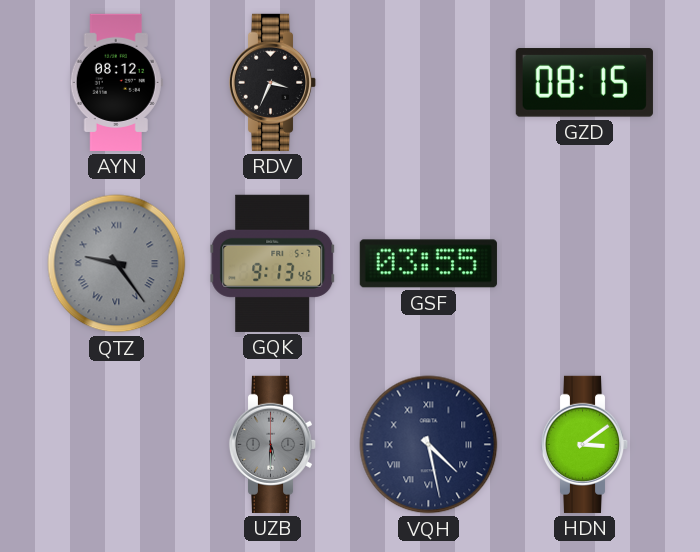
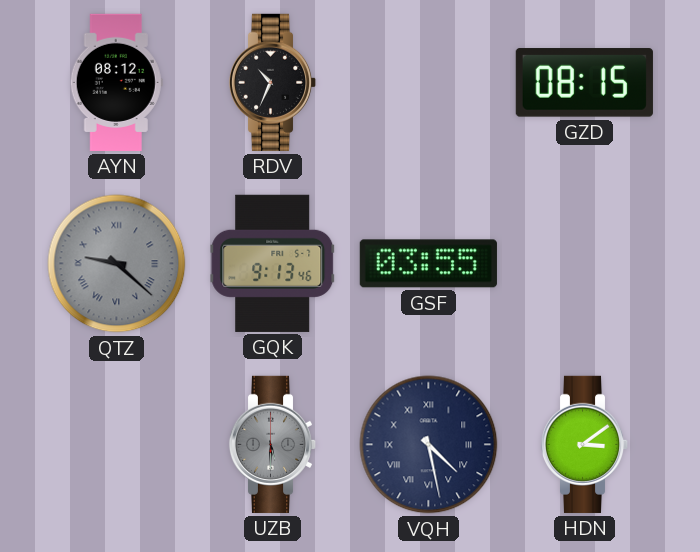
RDV: 3:34 -> 10:34 (273, 82)
QTZ: 9:24 -> 9:22 (117, 264)
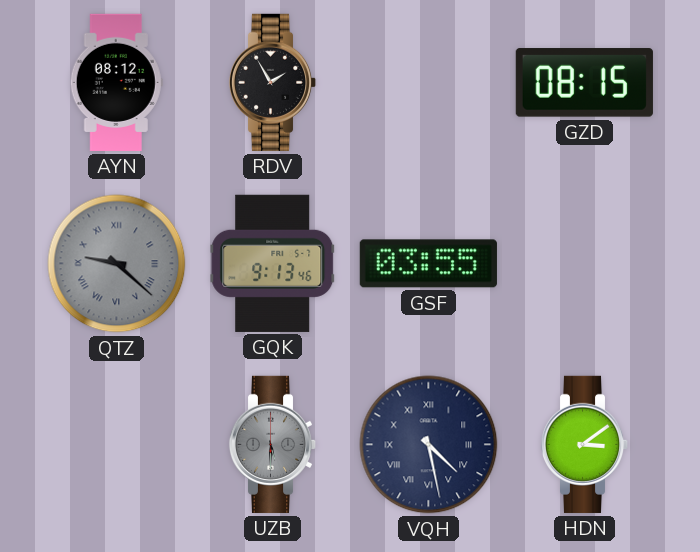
RDV: 10:34 -> 1:55 (273, 82)
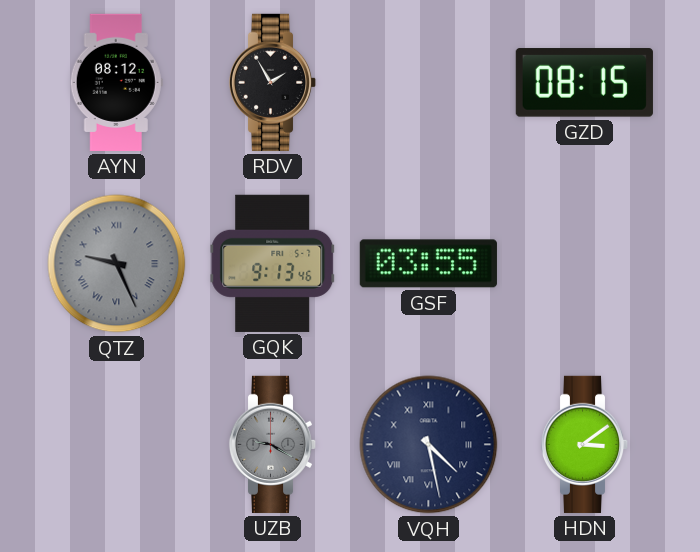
QTZ: 9:22 -> 9:26 (117, 264)
UZB: 5:30 -> 9:20 (273, 444)
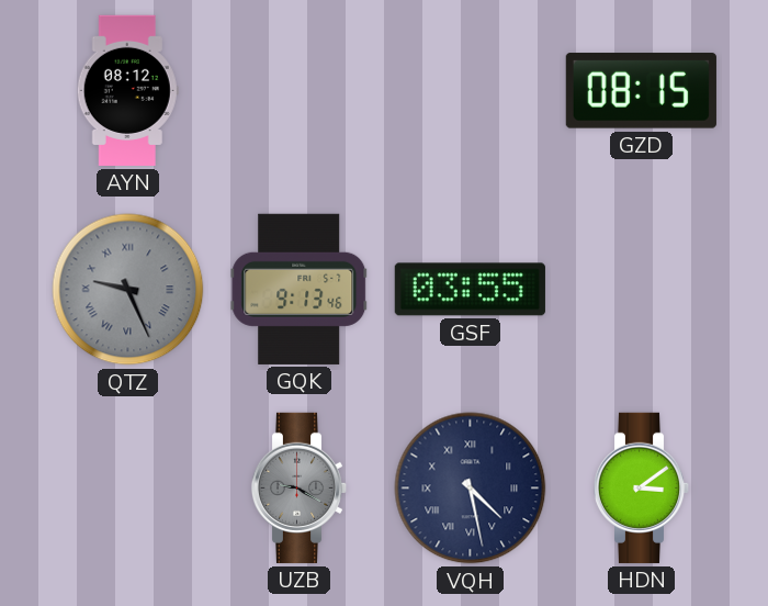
RDV: 1:55 -> none (273, 82)
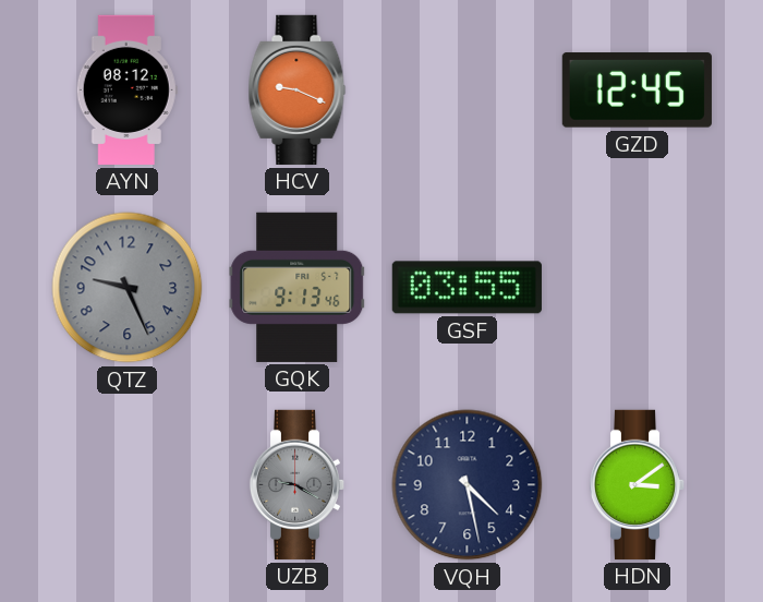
HCV: none -> 9:19 (298, 89)
GZD: 08:15 -> 12:45 (637, 91)
QTZ numerals: Roman -> Arabic (128, 288)
VQH numerals: Roman -> Arabic (468, 485)
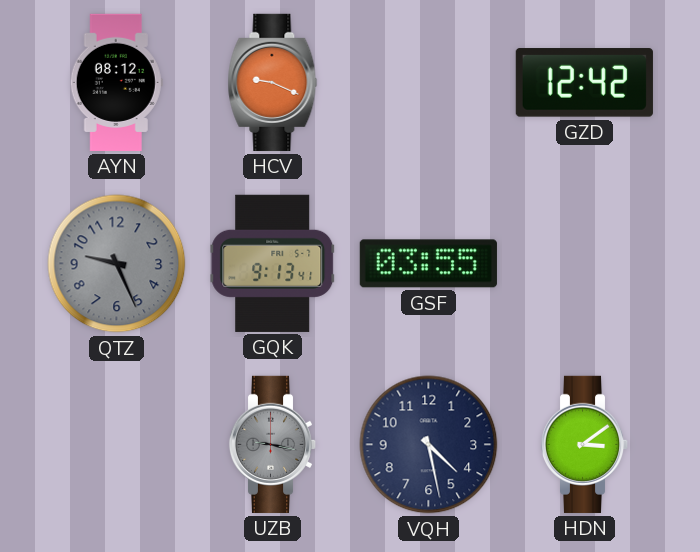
GZD: 12:45 -> 12:42 (584, 83)
GQK: 9:13:46 -> 9:13:41 (273, 263)
UZB: 9:20 -> 9:17 (273, 444)
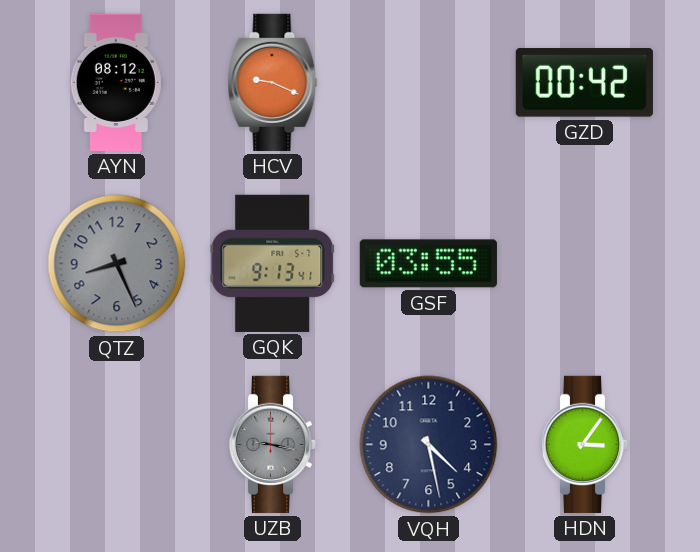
GZD: 12:42 -> 00:42 (584, 83)
QTZ: 9:26 -> 8:26 (117, 264)
HDN: 3:09 -> 3:06 (585, 444)
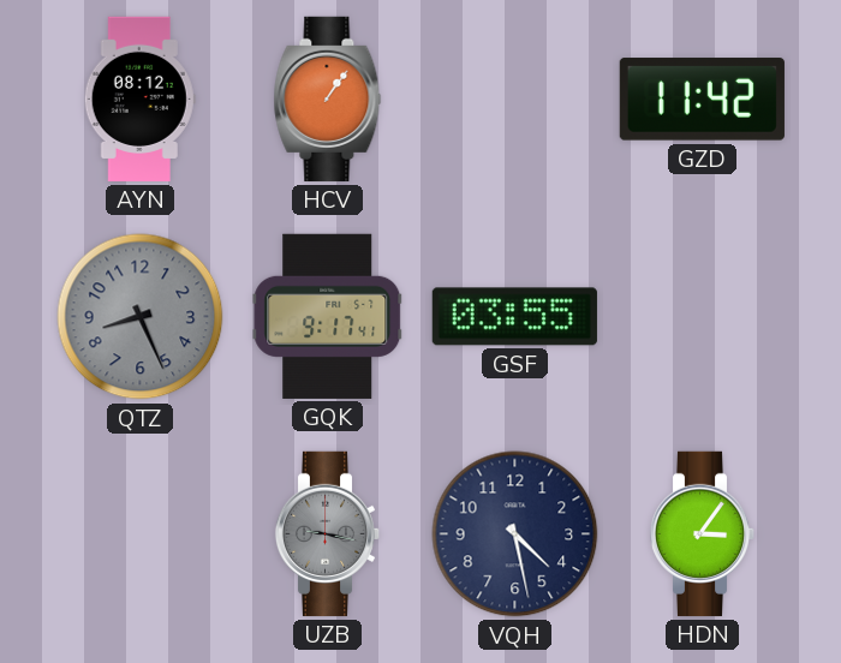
HCV: 9:19 -> 1:06 (328, 98)
GZD: 00:42 -> 11:42 (702, 100)
GQK: 9:13 -> 9:17 (328, 316)
